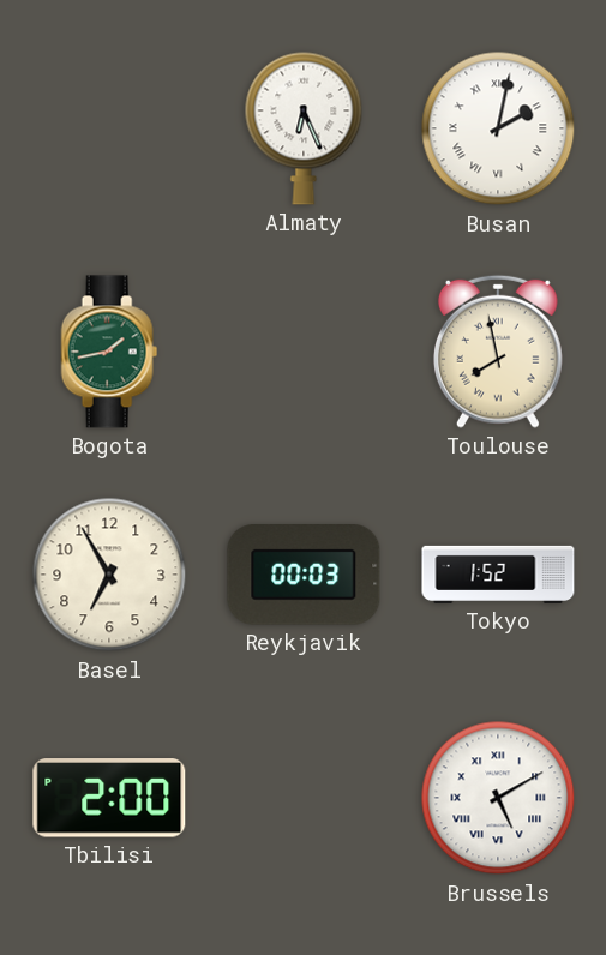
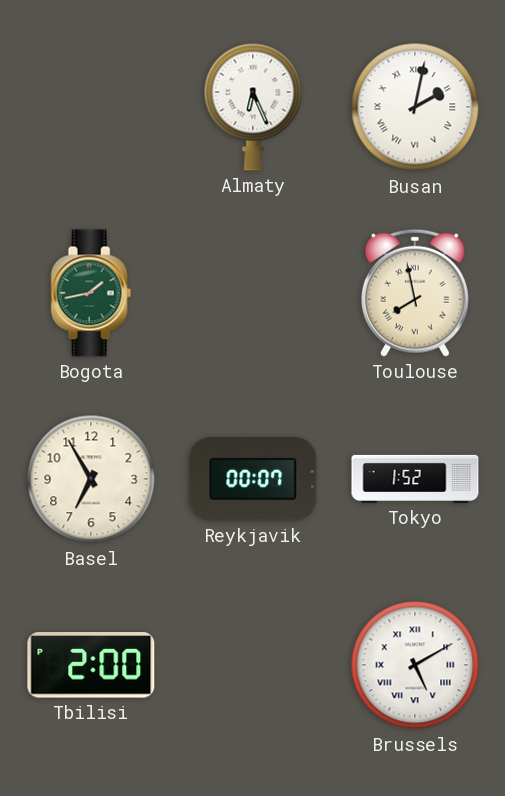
Reykjavik: 00:03 -> 00:07 (253, 480)
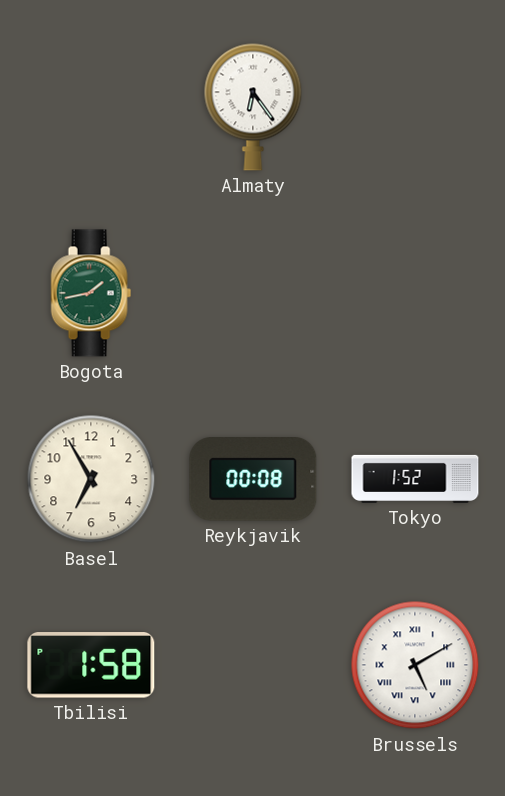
Almaty: 6:26 -> 6:24 (253, 107)
Busan: 2:02 -> none (415, 107)
Toulouse: 7:58 -> none (415, 293)
Reykjavik: 00:07 -> 00:08 (253, 480)
Tbilisi: 2:00 -> 1:58 (91, 665)
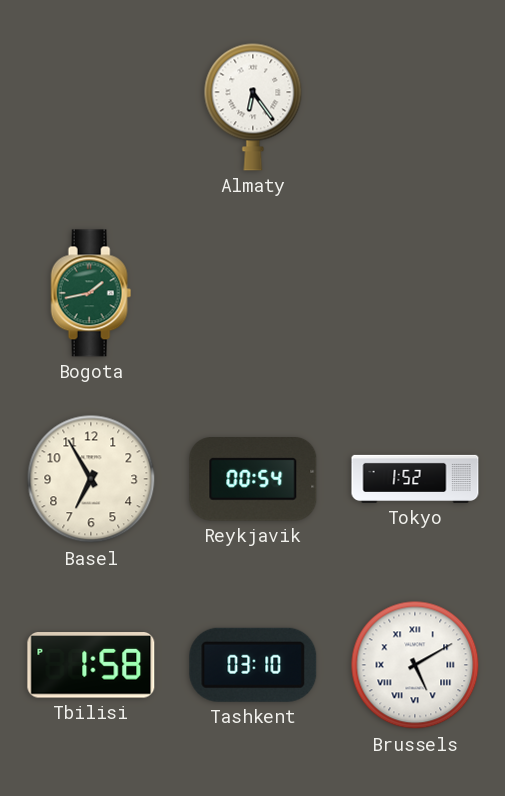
Reykjavik: 00:08 -> 00:54 (253, 480)
Tashkent: none -> 03:10 (253, 665)
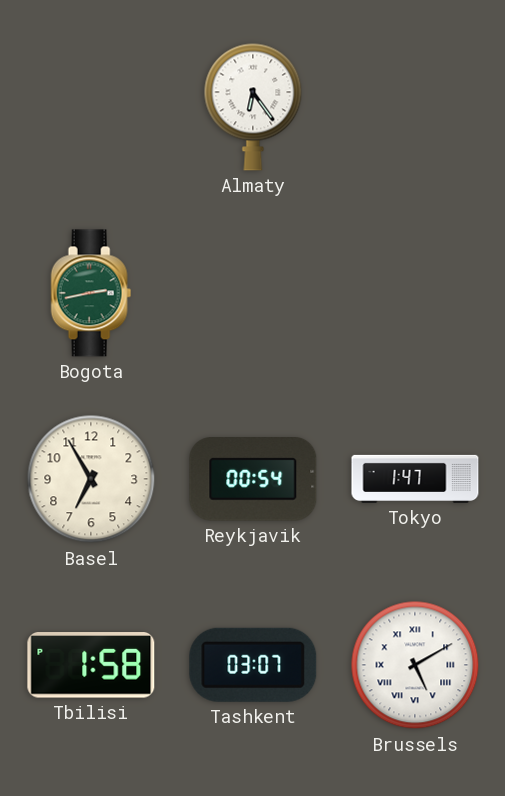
Bogota: 1:43 -> 2:43 (91, 293)
Tokyo: 1:52 -> 1:47 (415, 479)
Tashkent: 03:10 -> 03:07 (253, 665)
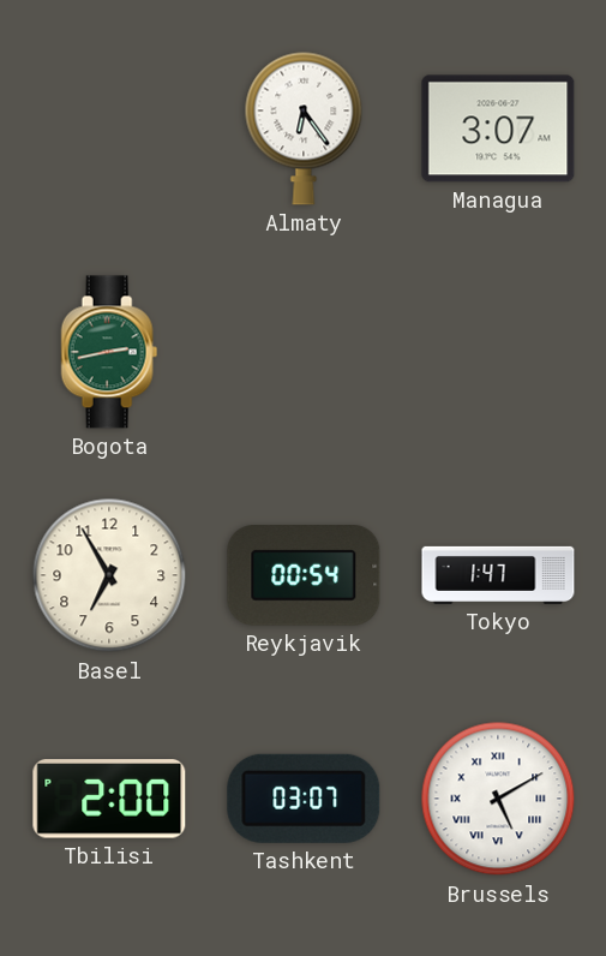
Managua: none -> 3:07 (498, 129)
Tbilisi: 1:58 -> 2:00 (109, 799)
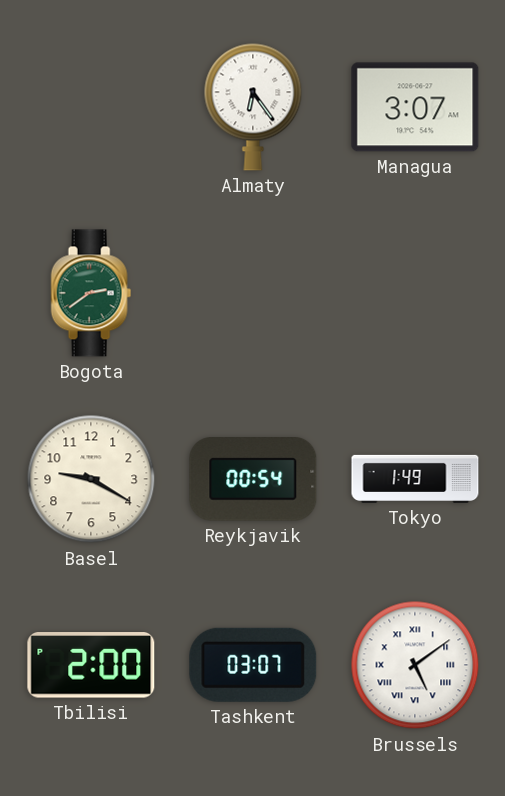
Bogota: 2:43 -> 2:39 (91, 293)
Basel: 6:55 -> 9:20 (91, 479)
Tokyo: 1:47 -> 1:49 (415, 479)
Brussels: 5:10 -> 5:09 (415, 665)
